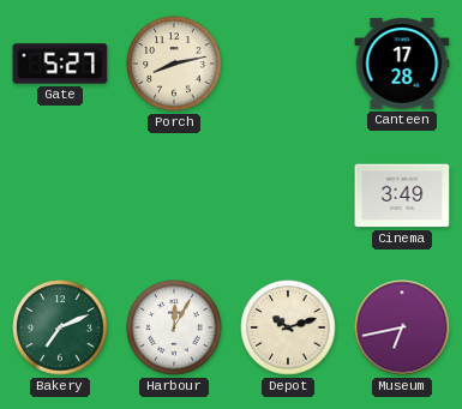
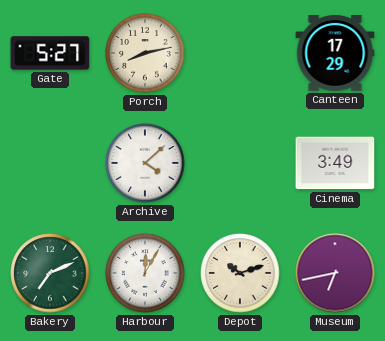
Canteen: 17:28 -> 17:29 (335, 54)
Archive: none -> 4:08 (145, 163)
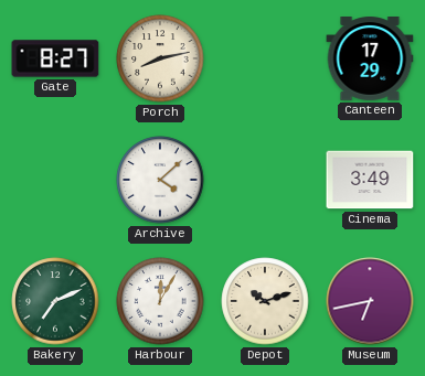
Gate: 5:27 -> 8:27 (55, 58)
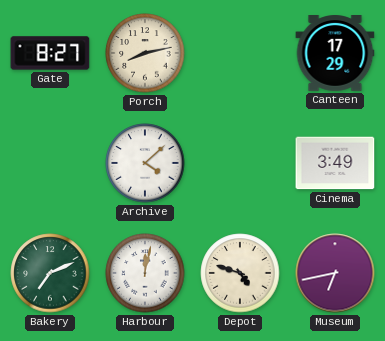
Harbour: 12:05 -> 12:02 (145, 273)
Depot: 10:12 -> 4:48 (240, 273)
